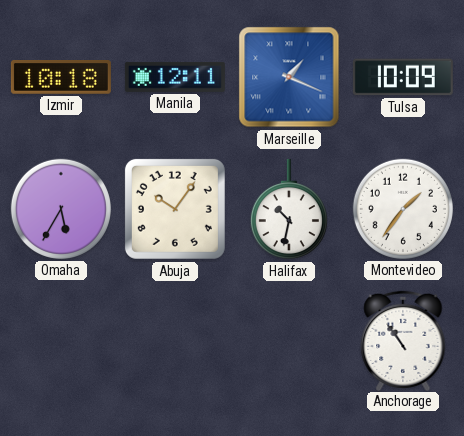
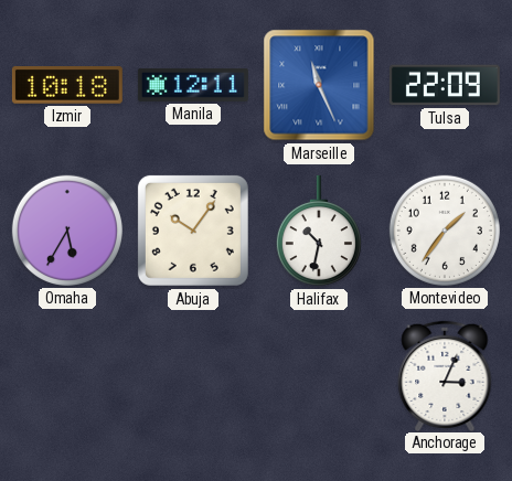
Marseille: 1:19 -> 11:26 (319, 85)
Tulsa: 10:09 -> 22:09 (445, 85)
Anchorage: 10:54 -> 3:04 (445, 375)
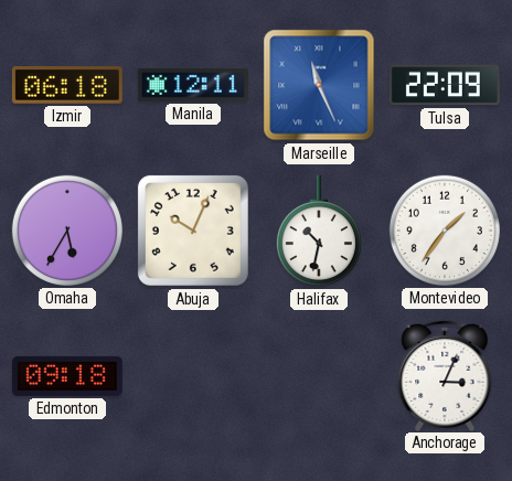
Izmir: 10:18 -> 06:18 (67, 86)
Abuja: 10:06 -> 10:04 (193, 231)
Edmonton: none -> 09:18 (67, 376)
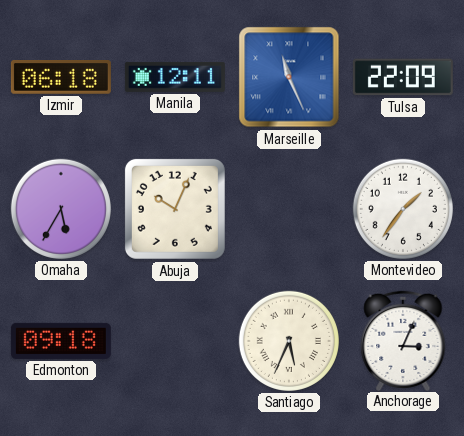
Halifax: 10:32 -> none (319, 231)
Santiago: none -> 5:34 (289, 341)
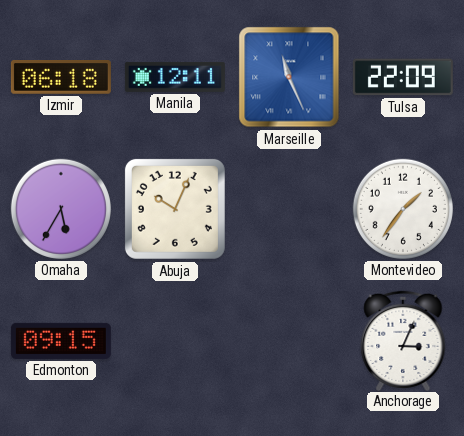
Edmonton: 09:18 -> 09:15 (61, 341)
Santiago: 5:34 -> none (289, 341)
